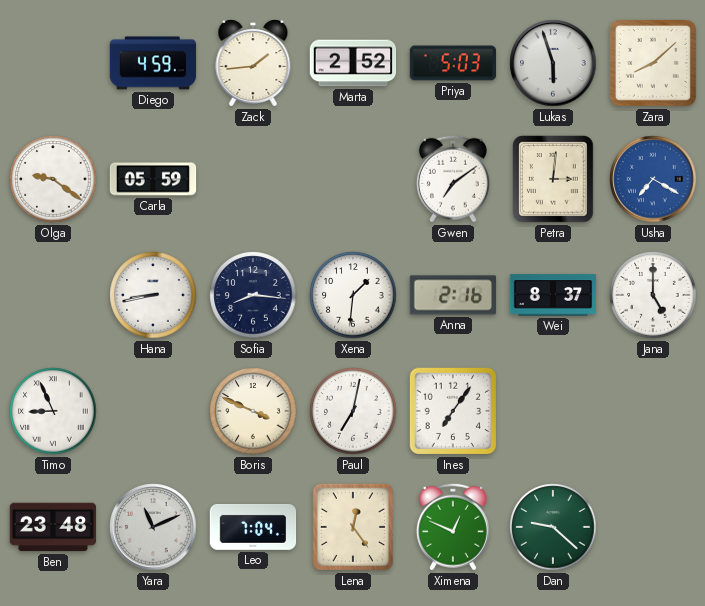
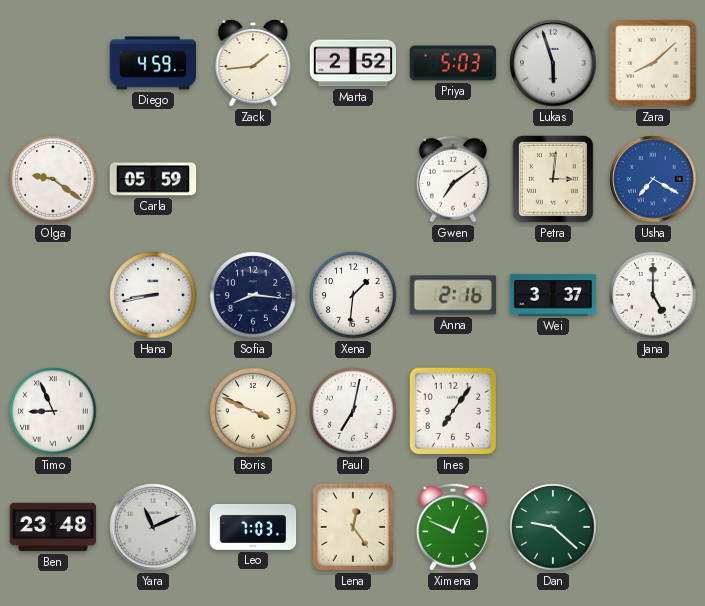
Wei: 8:37 -> 3:37 (553, 295)
Leo: 7:04 -> 7:03 (253, 528)
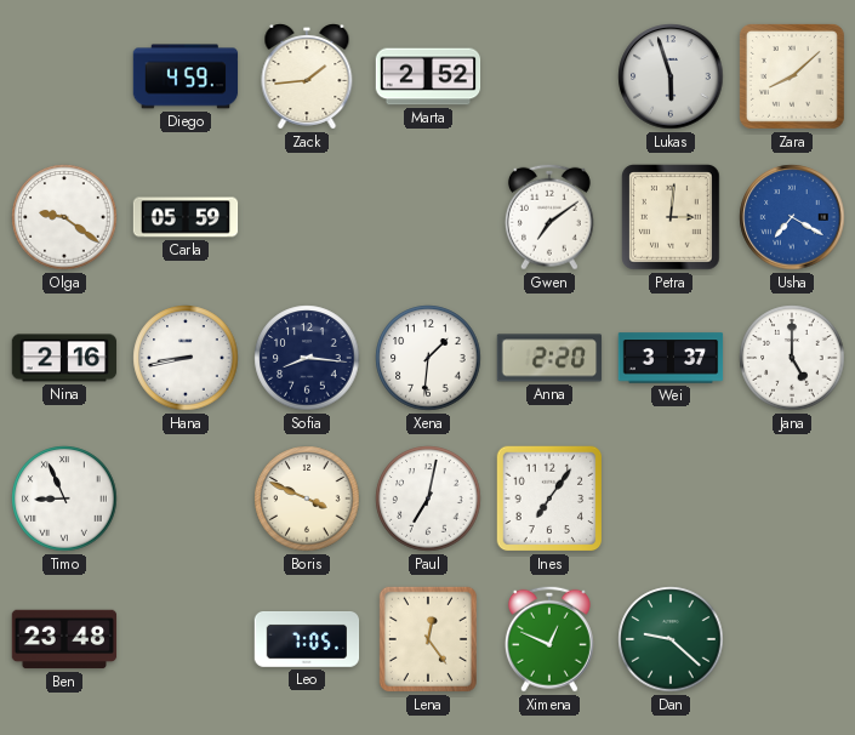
Priya: 5:03 -> none (453, 63)
Nina: none -> 2:16 (64, 358)
Anna: 2:16 -> 2:20 (549, 358)
Yara: 11:11 -> none (153, 527)
Leo: 7:03 -> 7:05 (307, 640)
